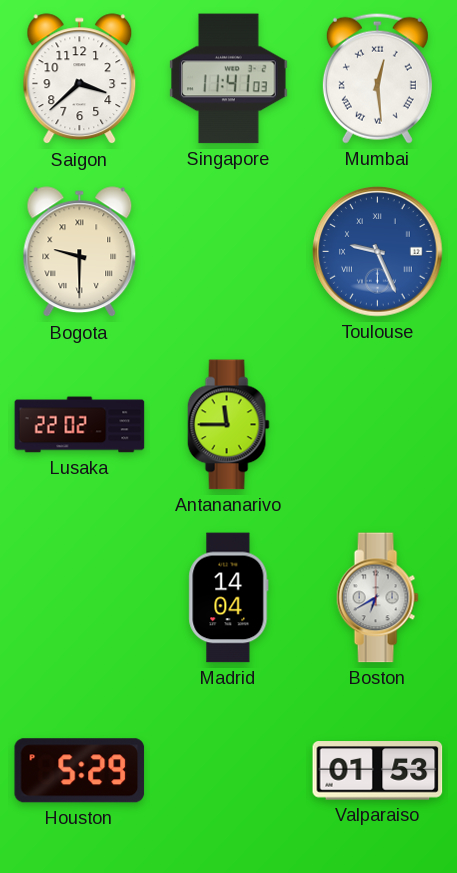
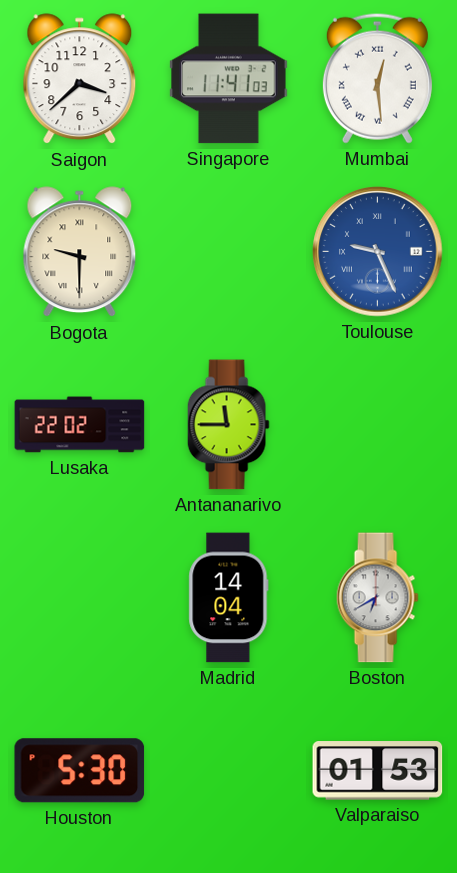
Houston: 5:29 -> 5:30 (80, 771)
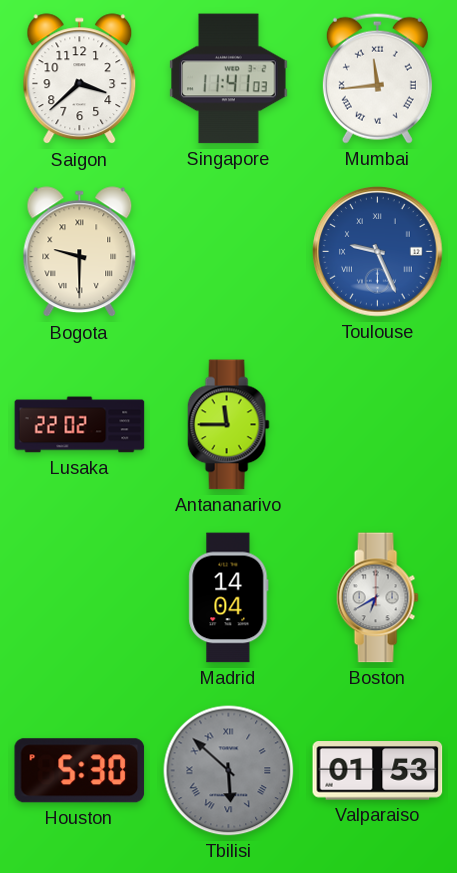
Mumbai: 12:29 -> 11:44 (377, 78)
Tbilisi: none -> 5:52 (229, 771)
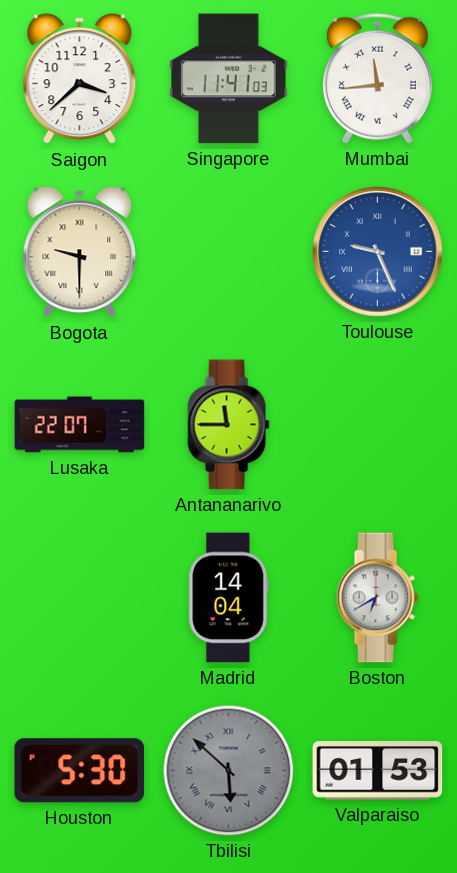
Lusaka: 22:02 -> 22:07 (80, 425)
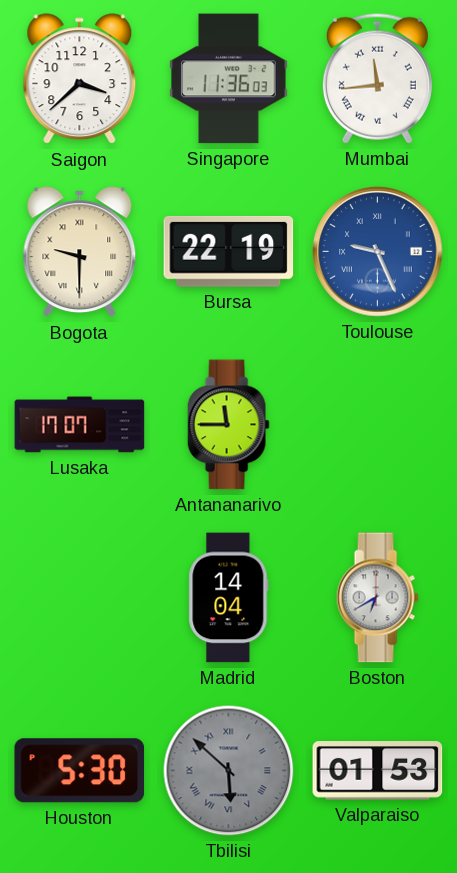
Singapore: 11:41 -> 11:36 (229, 79)
Bursa: none -> 22:19 (229, 251)
Lusaka: 22:07 -> 17:07 (80, 425)
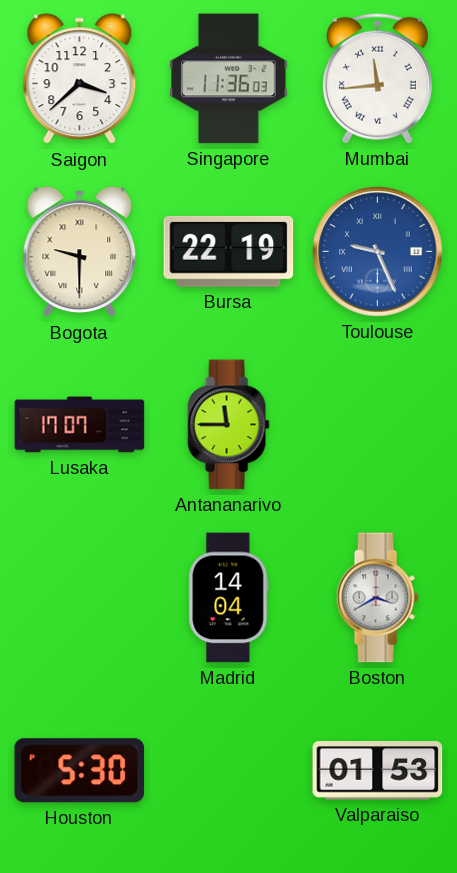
Boston: 6:40 -> 3:40 (377, 598)
Tbilisi: 5:52 -> none (229, 771)
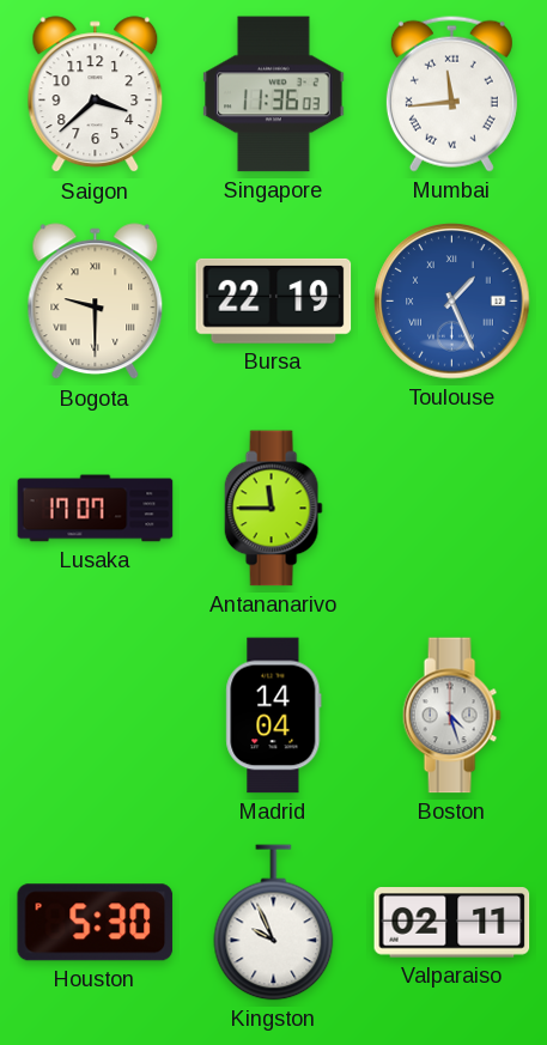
Toulouse: 9:26 -> 1:26 (452, 302)
Boston: 3:40 -> 4:27 (451, 716)
Kingston: none -> 9:56 (274, 923)
Valparaiso: 01:53 -> 02:11 (452, 923)
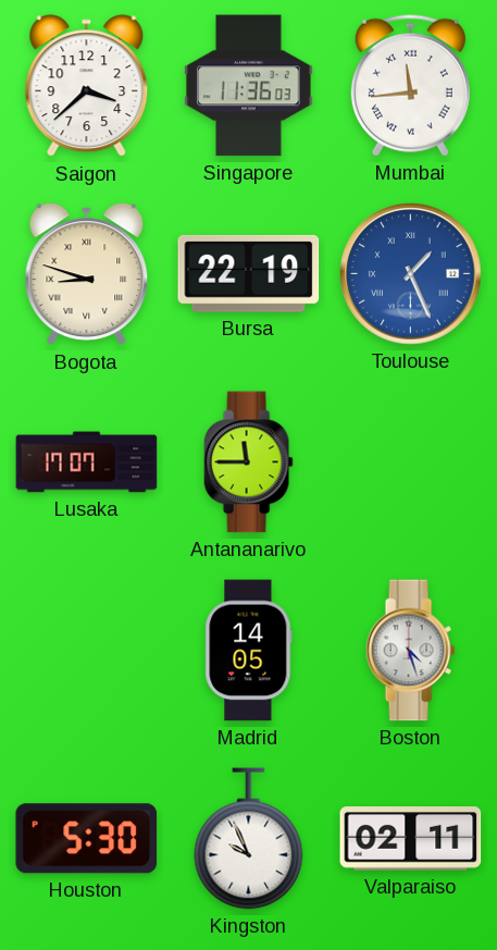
Bogota: 9:30 -> 8:48 (87, 274)
Madrid: 14:04 -> 14:05 (249, 651)
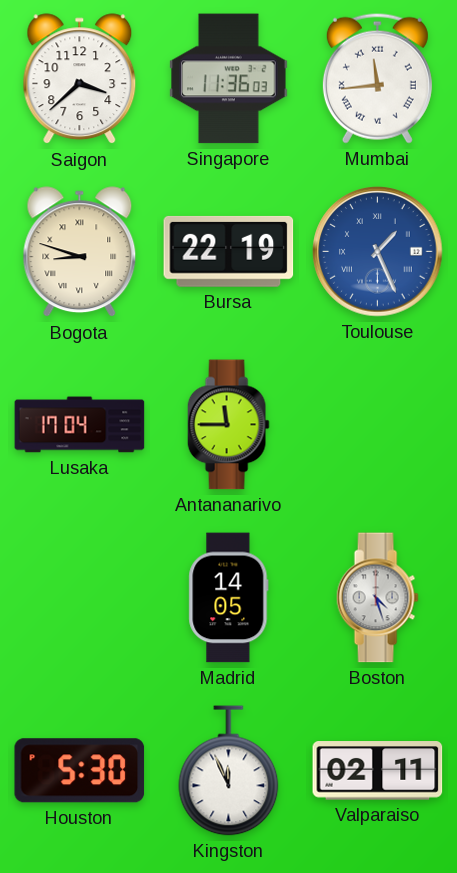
Lusaka: 17:07 -> 17:04 (80, 425)
Kingston: 9:56 -> 11:56 (229, 771)
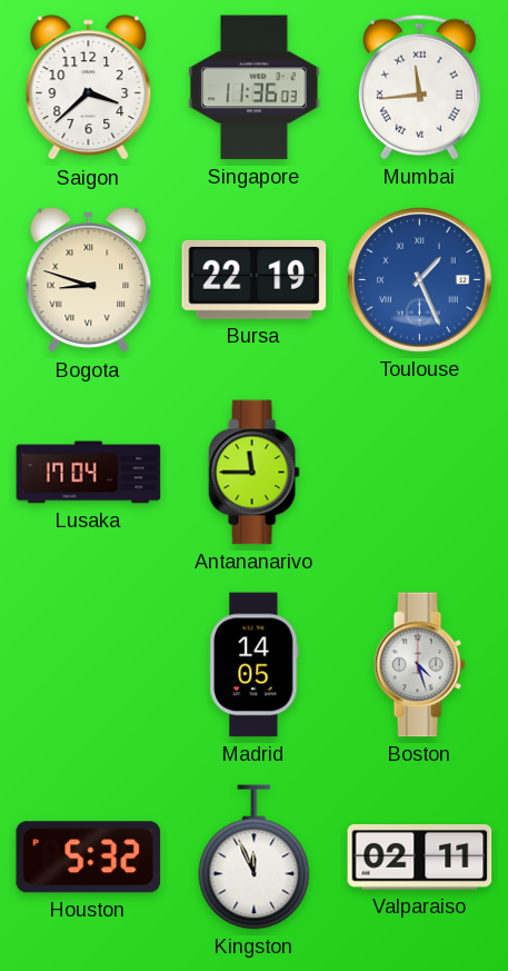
Houston: 5:30 -> 5:32 (89, 858)
